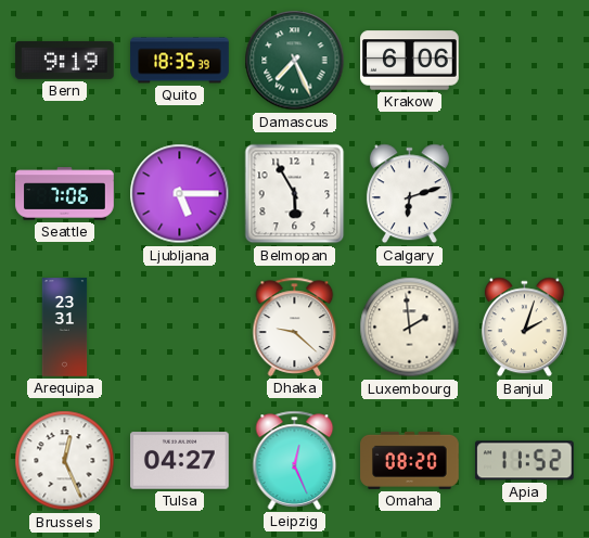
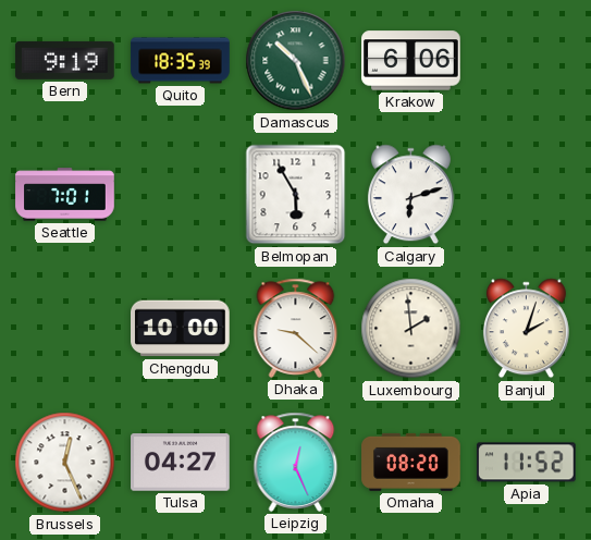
Damascus: 7:26 -> 10:26 (296, 61)
Seattle: 7:06 -> 7:01 (65, 195)
Ljubljana: 5:15 -> none (180, 194)
Arequipa: 23:31 -> none (65, 328)
Chengdu: none -> 10:00 (181, 329)
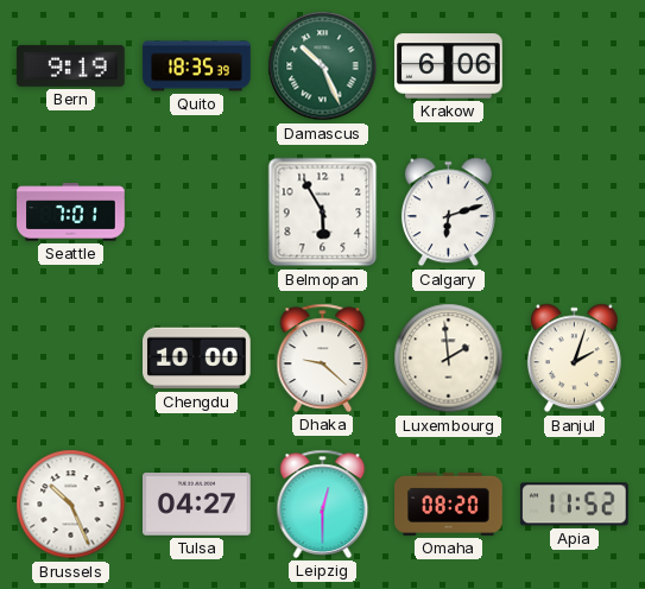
Brussels: 12:26 -> 10:26 (71, 505)
Leipzig: 12:26 -> 12:30 (323, 503)
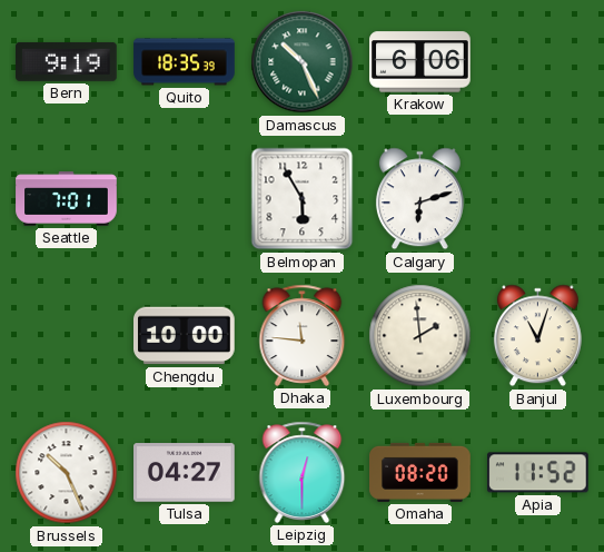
Dhaka: 9:22 -> 11:46 (303, 335)
Banjul: 2:03 -> 11:03 (537, 336)
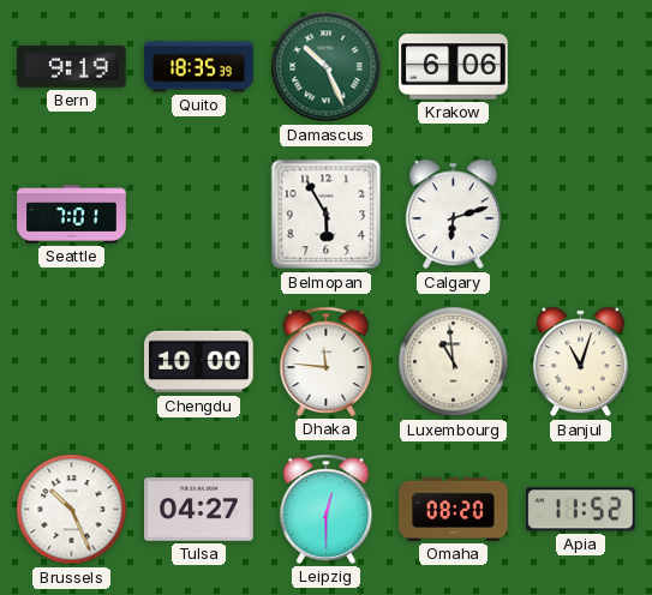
Luxembourg: 1:59 -> 10:59 (454, 362)
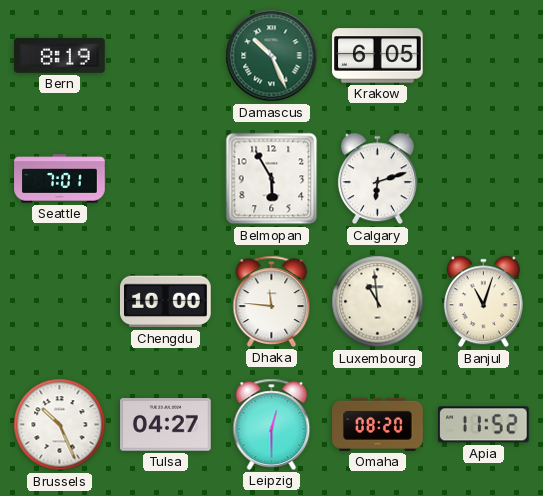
Bern: 9:19 -> 8:19 (60, 56)
Quito: 18:35 -> none (199, 67)
Krakow: 6:06 -> 6:05 (378, 56)
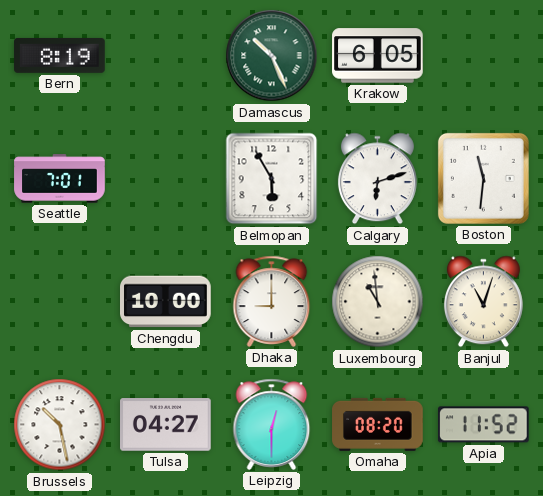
Boston: none -> 11:31 (483, 178)
Dhaka: 11:46 -> 9:00 (272, 301)
Brussels: 10:26 -> 10:28 (60, 425)
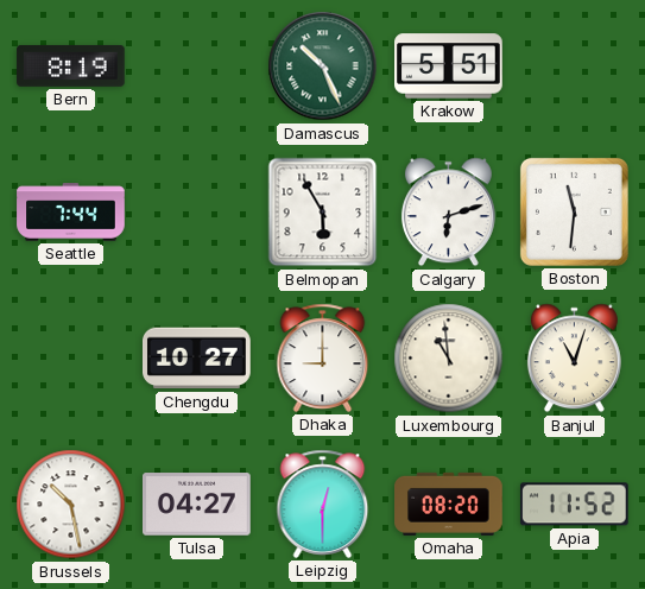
Krakow: 6:05 -> 5:51 (449, 66)
Seattle: 7:01 -> 7:44 (71, 213)
Chengdu: 10:00 -> 10:27 (197, 359)
